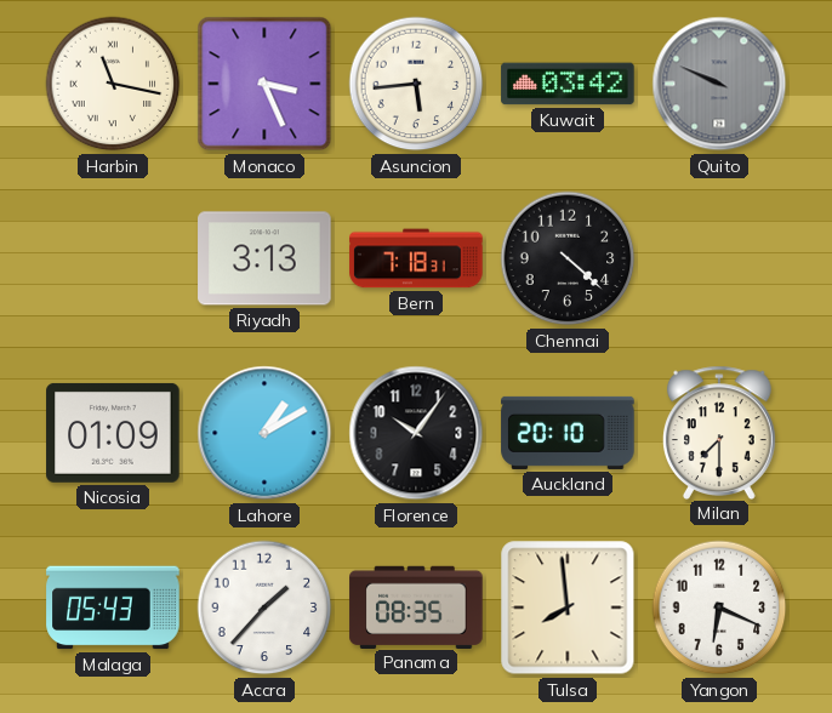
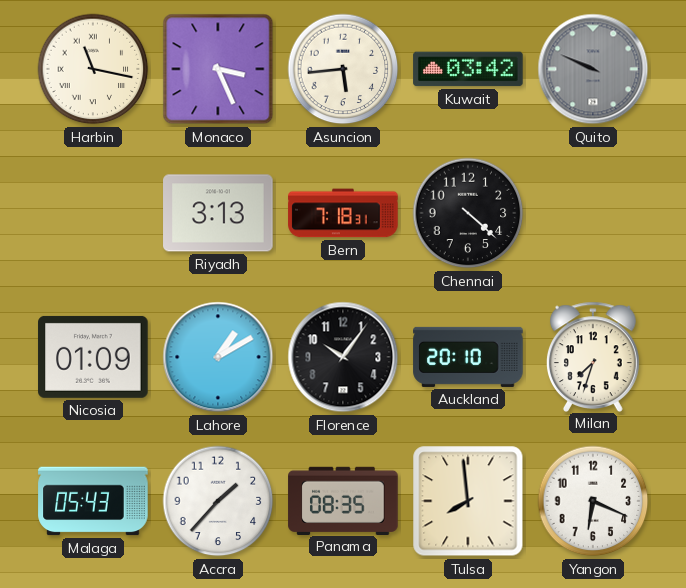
Milan: 7:30 -> 7:33 (593, 356)
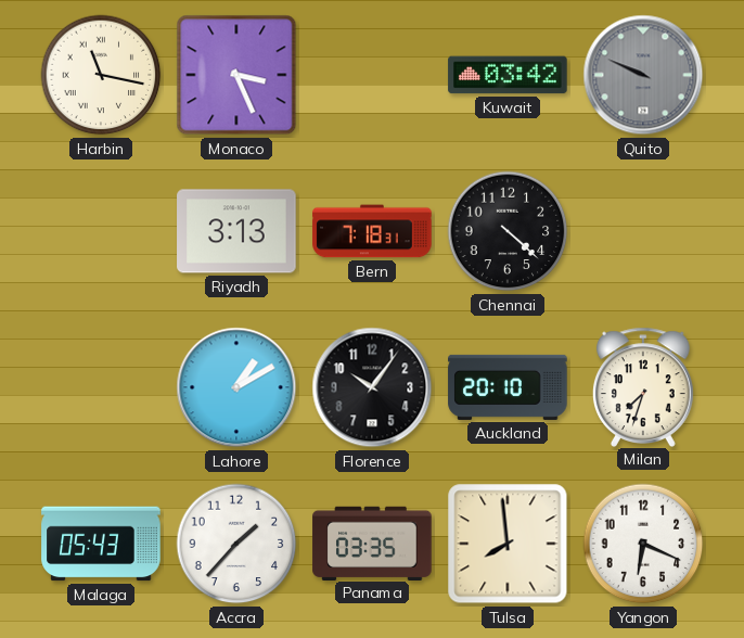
Asuncion: 5:44 -> none (343, 69)
Nicosia: 01:09 -> none (93, 357)
Panama: 08:35 -> 03:35 (372, 543)
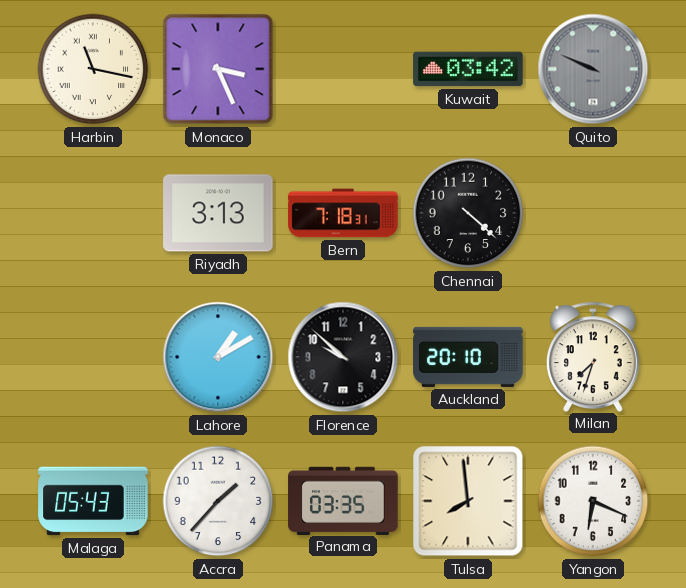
Florence: 10:06 -> 9:52 (343, 357)
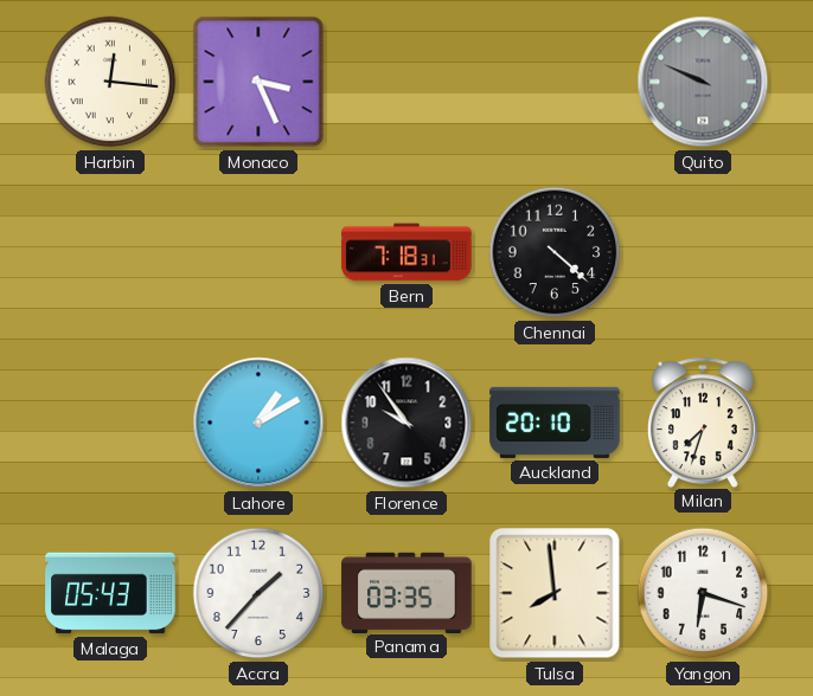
Harbin: 11:17 -> 12:16 (110, 82)
Kuwait: 03:42 -> none (468, 69)
Riyadh: 3:13 -> none (218, 213)
Florence: 9:52 -> 9:54 (406, 423)
Yangon: 6:19 -> 6:18 (703, 593)
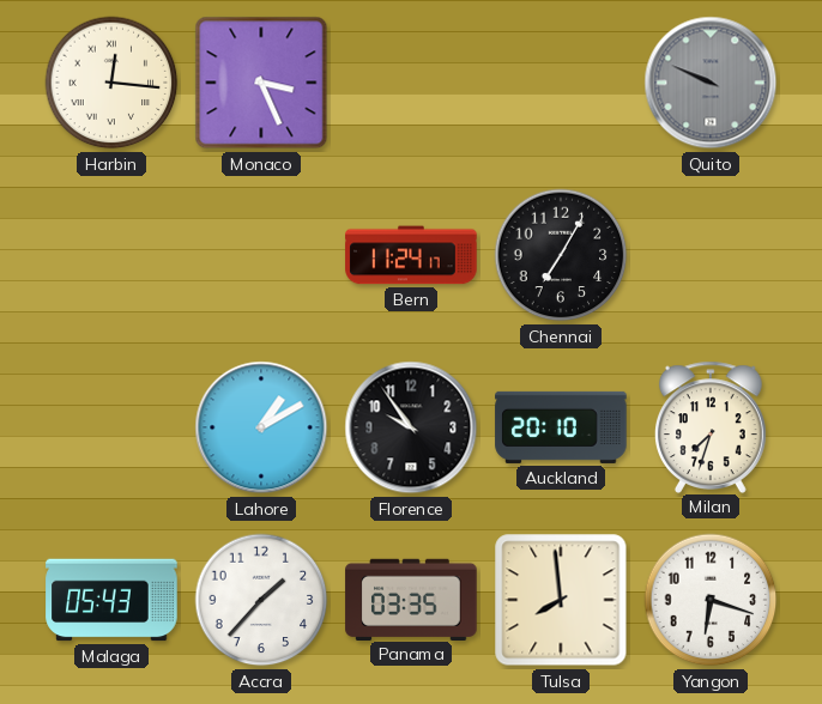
Bern: 7:18 -> 11:24 (411, 255)
Chennai: 4:22 -> 7:05 (561, 255)
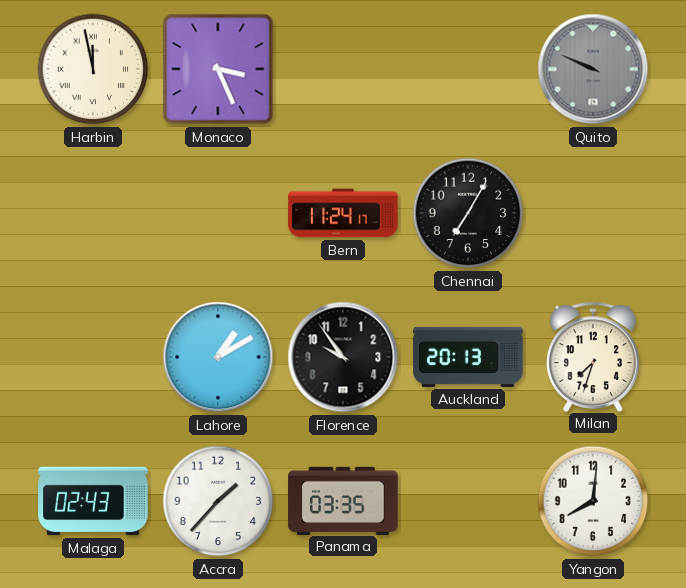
Harbin: 12:16 -> 11:58 (93, 69)
Auckland: 20:10 -> 20:13 (468, 357)
Malaga: 05:43 -> 02:43 (93, 501)
Tulsa: 7:59 -> none (561, 600)
Yangon: 6:18 -> 8:01 (593, 501)
